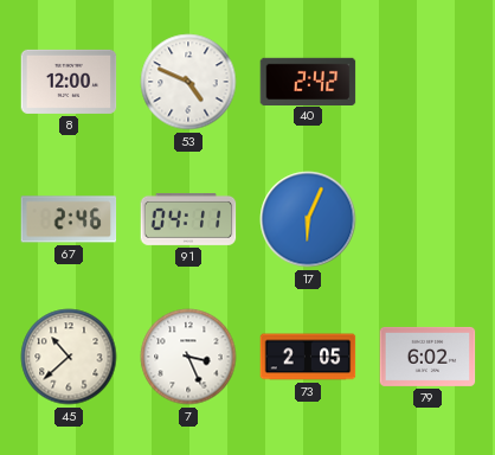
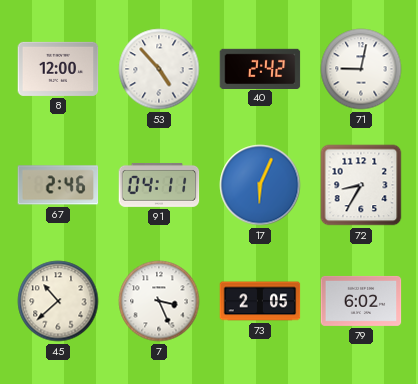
53: 4:49 -> 4:53 (159, 69)
71: none -> 9:02 (361, 69)
72: none -> 8:35 (361, 185)
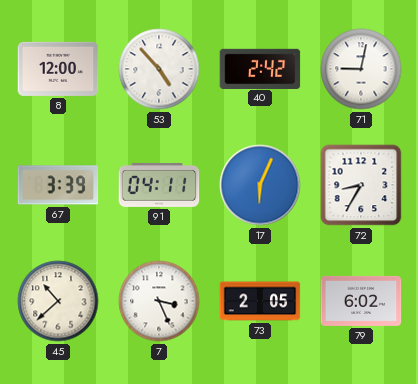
67: 2:46 -> 3:39 (58, 185)
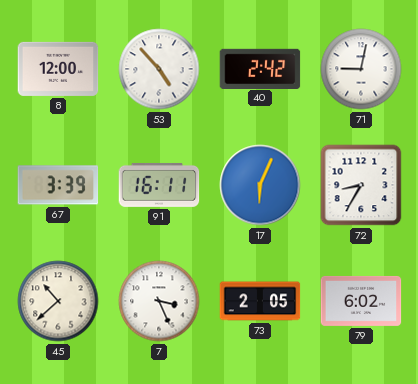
91: 04:11 -> 16:11 (159, 185)
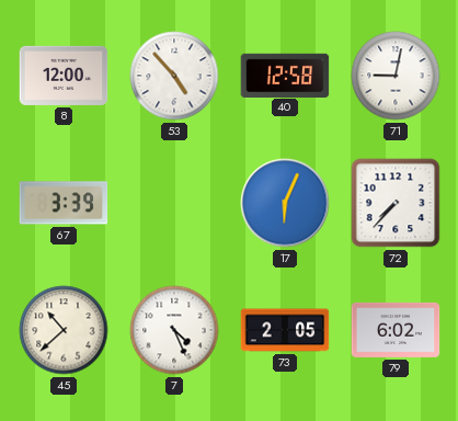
40: 2:42 -> 12:58 (285, 75)
91: 16:11 -> none (159, 185)
72: 8:35 -> 7:37 (396, 203)
7: 3:26 -> 4:26 (174, 330)
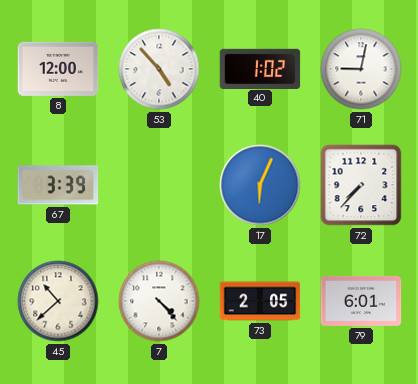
40: 12:58 -> 1:02 (260, 68)
7: 4:26 -> 4:23 (159, 301)
79: 6:02 -> 6:01 (361, 301)
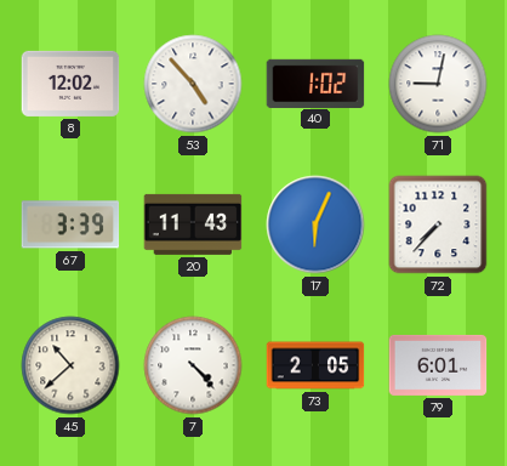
8: 12:00 -> 12:02 (70, 84)
20: none -> 11:43 (193, 225)
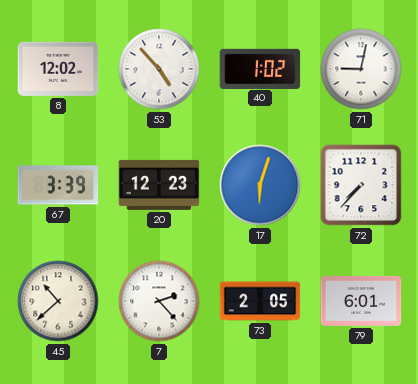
20: 11:43 -> 12:23 (159, 185)
17: 6:04 -> 6:03 (260, 185)
7: 4:23 -> 2:23 (159, 301)
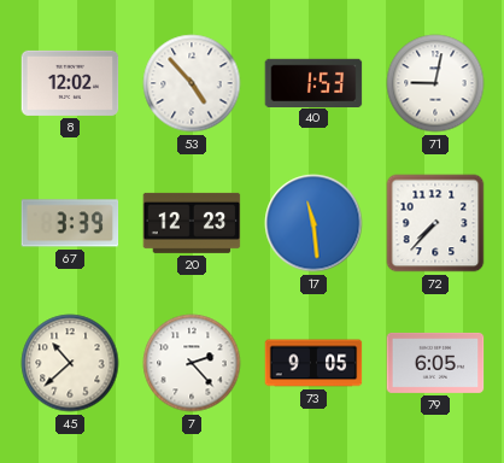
40: 1:02 -> 1:53 (313, 82)
17: 6:03 -> 11:29 (313, 223)
73: 2:05 -> 9:05 (313, 363)
79: 6:01 -> 6:05 (435, 363)
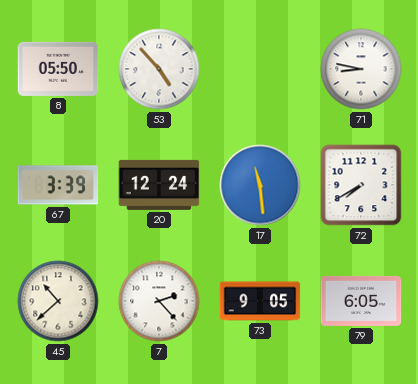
8: 12:02 -> 05:50 (58, 69)
40: 1:53 -> none (313, 82)
71: 9:02 -> 8:47 (361, 69)
20: 12:23 -> 12:24 (159, 185)
72: 7:37 -> 7:40 (361, 185)
